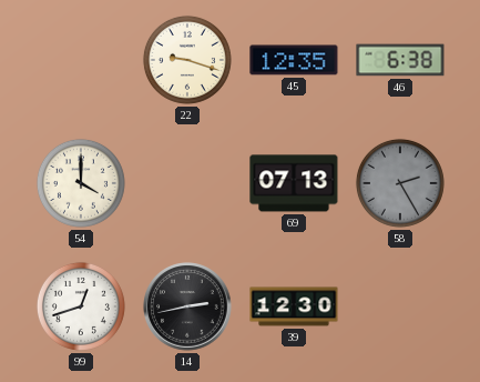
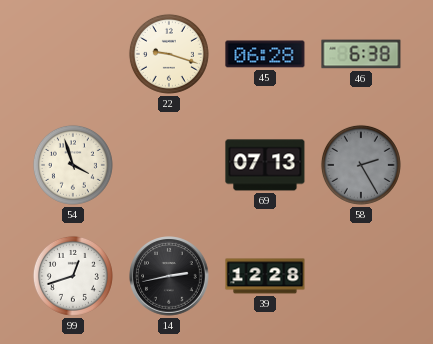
45: 12:35 -> 06:28 (265, 54)
54: 4:00 -> 3:57 (73, 165)
39: 12:30 -> 12:28 (265, 276)
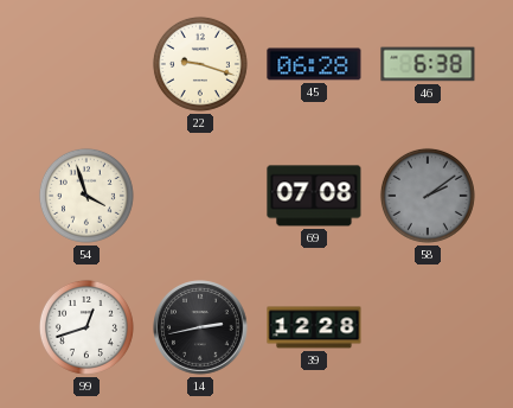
69: 07:13 -> 07:08 (314, 196)
58: 2:25 -> 2:09 (428, 196)
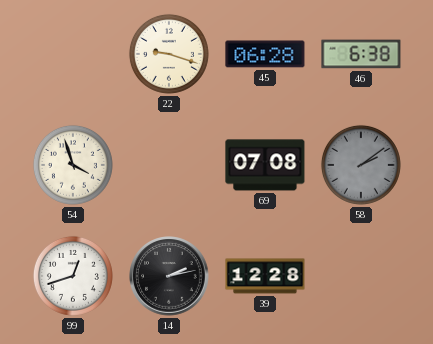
14: 2:43 -> 2:13 (169, 276)
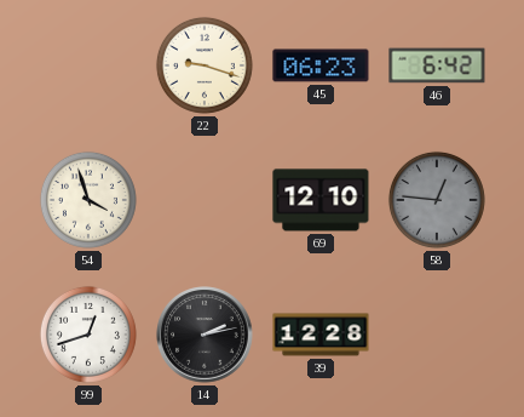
45: 06:28 -> 06:23 (321, 65)
46: 6:38 -> 6:42 (437, 65)
69: 07:08 -> 12:10 (321, 200)
58: 2:09 -> 12:46 (437, 200)
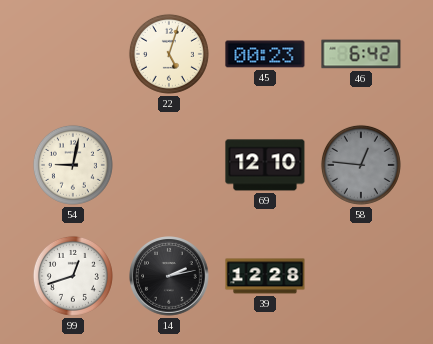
22: 9:18 -> 5:03 (169, 54)
45: 06:23 -> 00:23 (265, 54)
54: 3:57 -> 9:02 (73, 165)
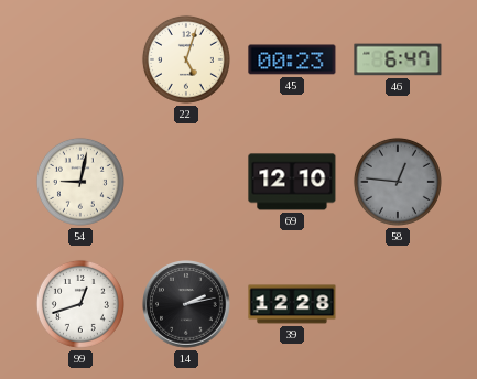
46: 6:42 -> 6:47 (398, 59)
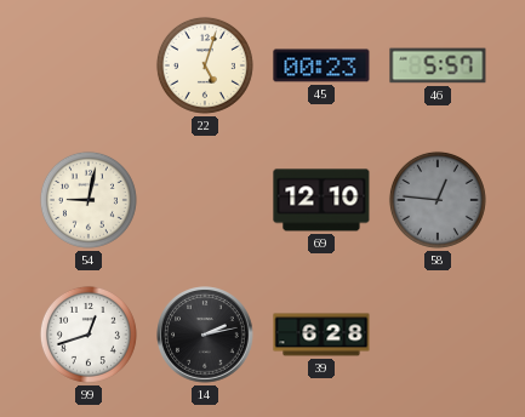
46: 6:47 -> 5:57 (438, 65)
39: 12:28 -> 6:28 (321, 335)
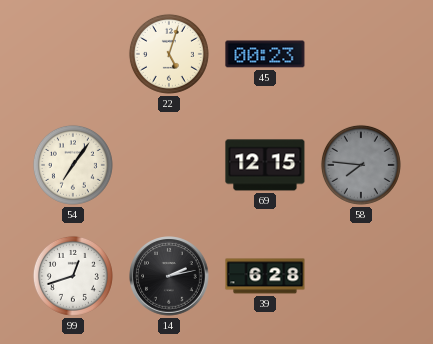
46: 5:57 -> none (438, 65)
54: 9:02 -> 7:06 (73, 165)
69: 12:10 -> 12:15 (265, 165)
58: 12:46 -> 7:46 (361, 165)
